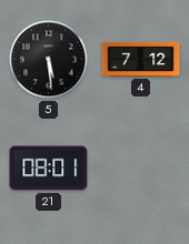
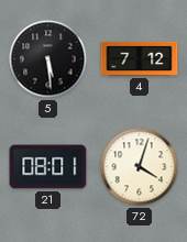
72: none -> 4:03 (140, 167)
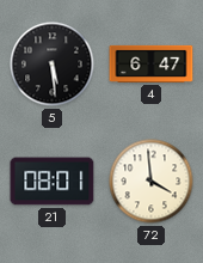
4: 7:12 -> 6:47 (152, 63)
72: 4:03 -> 3:59 (152, 182)
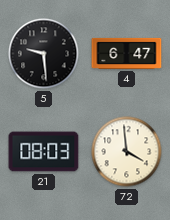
5: 5:29 -> 9:29 (44, 54)
21: 08:01 -> 08:03 (44, 152)
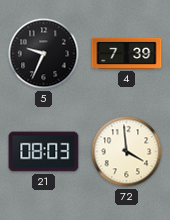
5: 9:29 -> 9:34 (44, 54)
4: 6:47 -> 7:39 (127, 53)
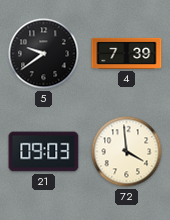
5: 9:34 -> 9:39 (44, 54)
21: 08:03 -> 09:03 (44, 152)
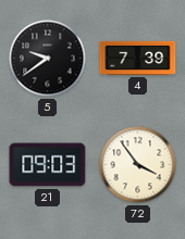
72: 3:59 -> 3:54 (138, 165)
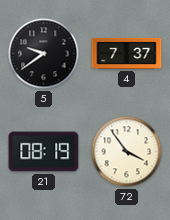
4: 7:39 -> 7:37 (127, 53)
21: 09:03 -> 08:19 (44, 152)
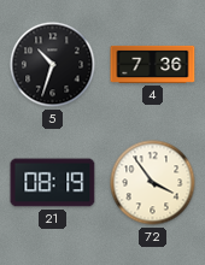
5: 9:39 -> 10:33 (53, 65)
4: 7:37 -> 7:36 (153, 64)
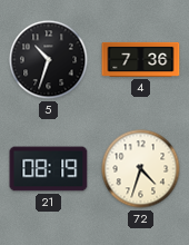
72: 3:54 -> 4:33 (141, 169)
